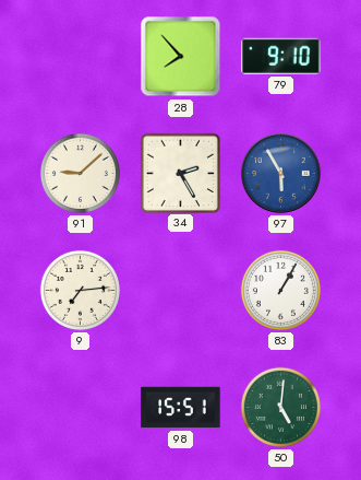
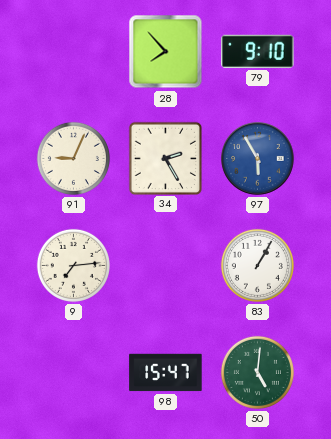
91: 9:08 -> 9:04 (73, 158)
98: 15:51 -> 15:47 (166, 373)
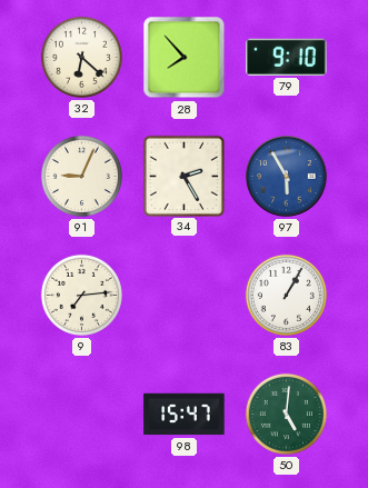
32: none -> 6:22 (81, 57)
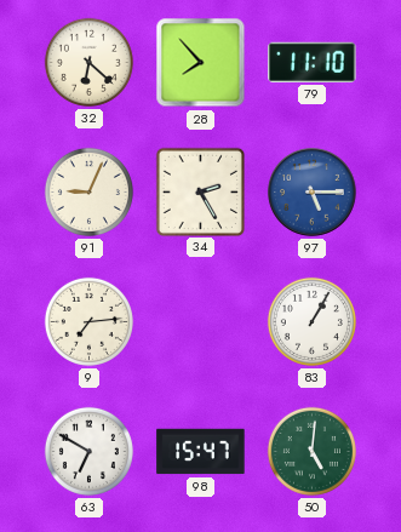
79: 9:10 -> 11:10 (313, 62)
97: 5:55 -> 5:15 (313, 193)
63: none -> 6:50 (88, 451)
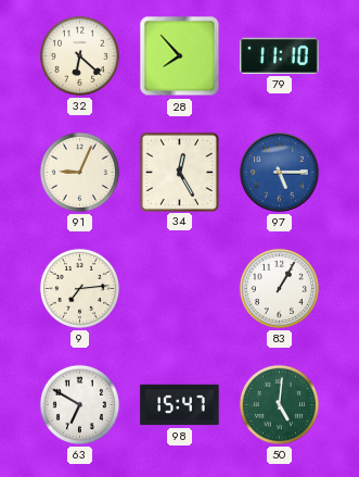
34: 2:25 -> 12:25 (179, 172)
